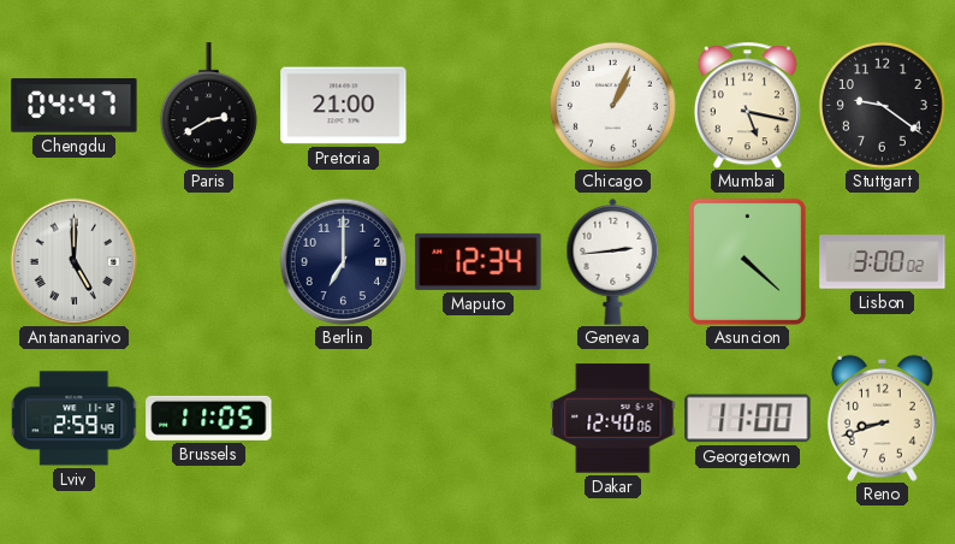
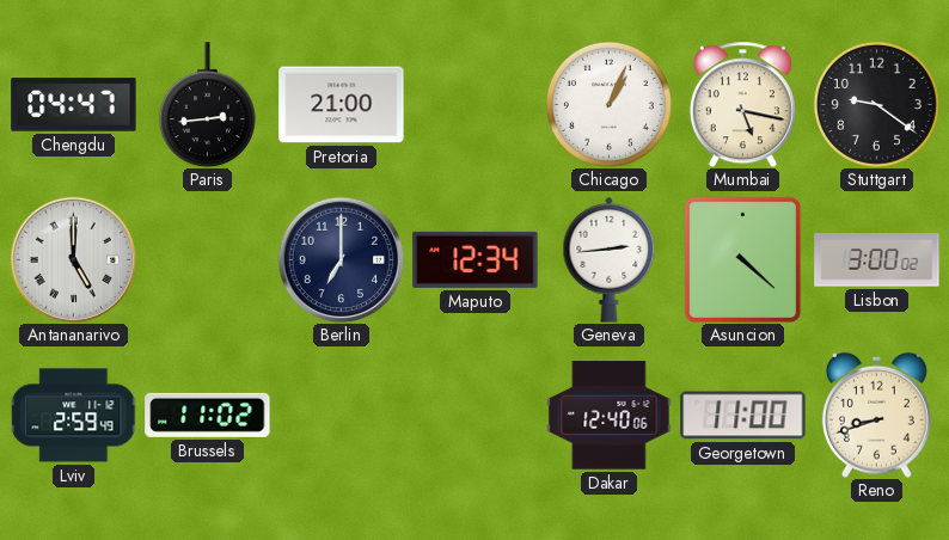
Paris: 2:40 -> 2:44 (207, 105)
Brussels: 11:05 -> 11:02 (208, 415)
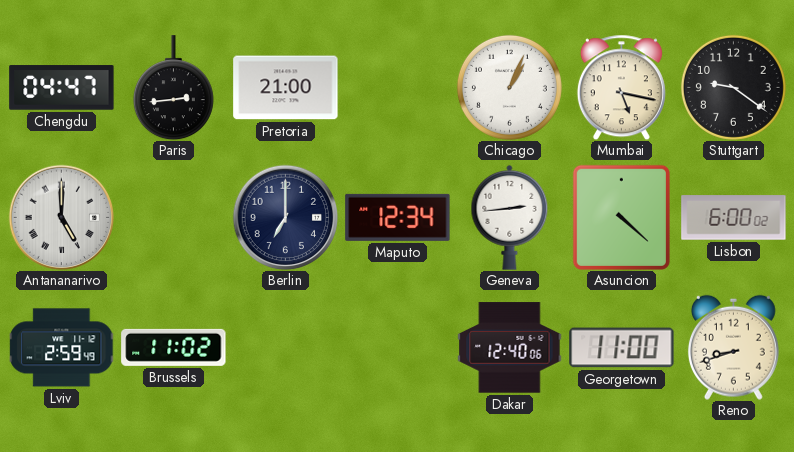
Lisbon: 3:00 -> 6:00 (734, 218)
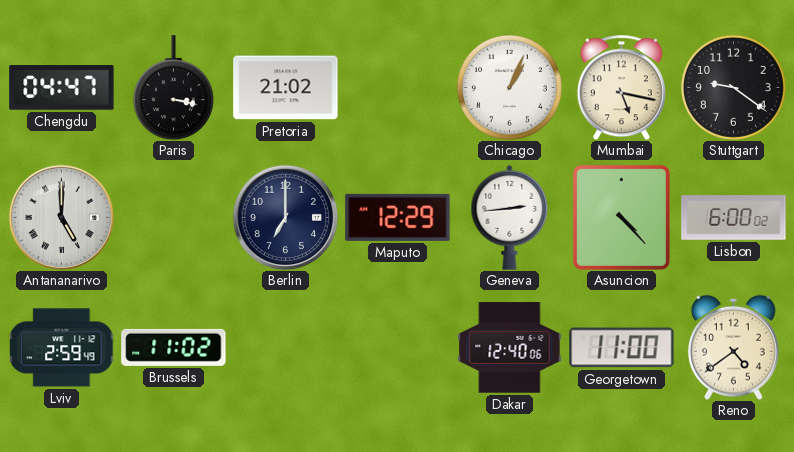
Paris: 2:44 -> 3:17 (173, 88)
Pretoria: 21:00 -> 21:02 (286, 88)
Maputo: 12:34 -> 12:29 (398, 217)
Asuncion: 4:22 -> 4:23 (621, 217)
Reno: 8:42 -> 4:39 (733, 347)
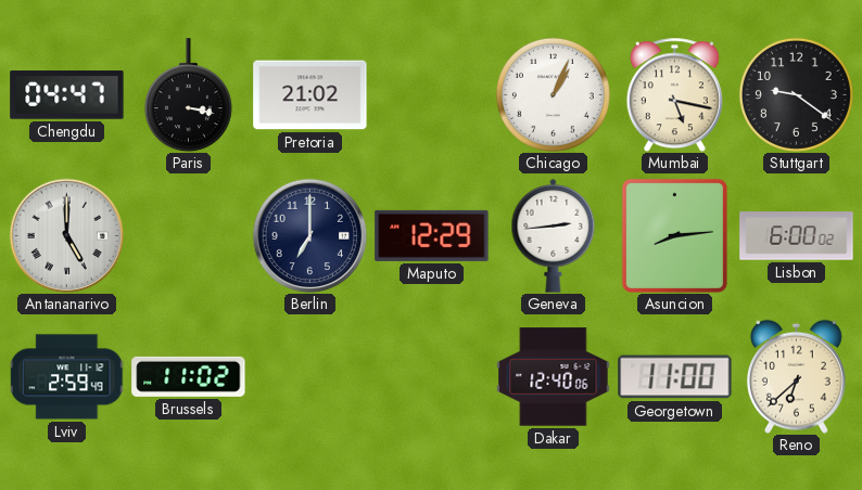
Asuncion: 4:23 -> 8:14 (674, 235)
Reno: 4:39 -> 6:38 (796, 376)
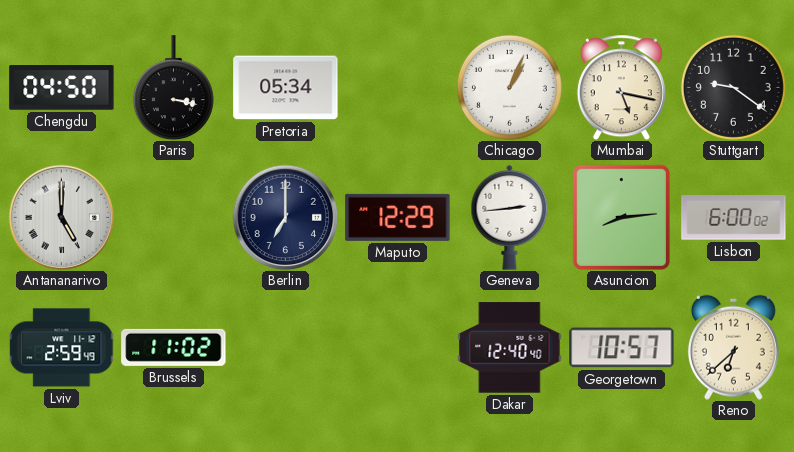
Chengdu: 04:47 -> 04:50 (62, 88)
Pretoria: 21:02 -> 05:34 (286, 88)
Dakar: 12:40:06 -> 12:40:40 (510, 348)
Georgetown: 11:00 -> 10:57 (622, 348)
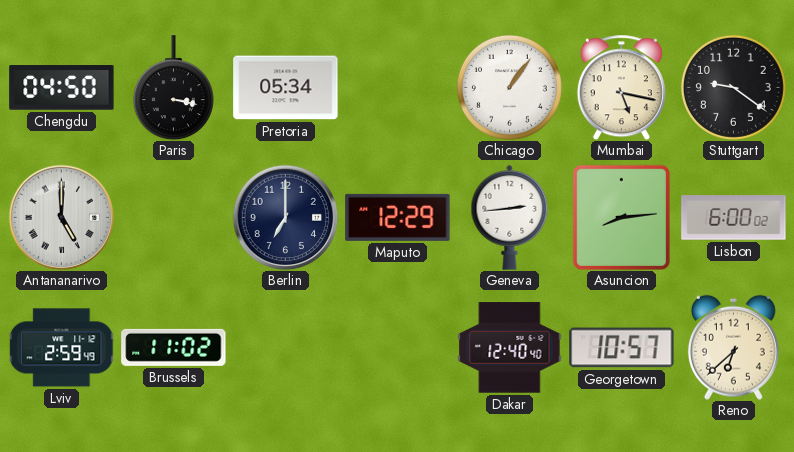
Chicago: 1:04 -> 1:06 (509, 87)
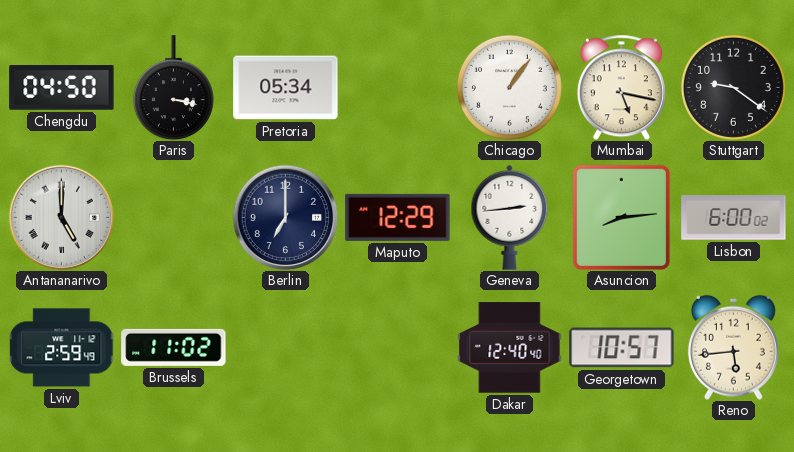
Reno: 6:38 -> 5:44 (733, 347)
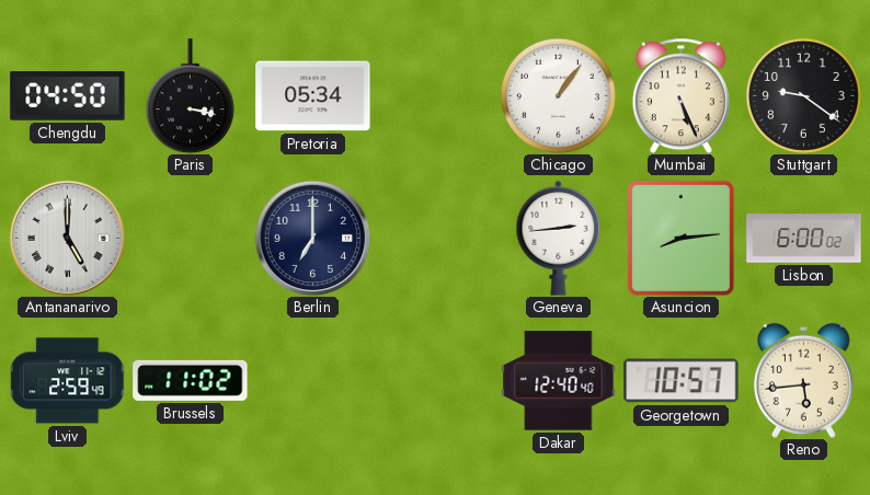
Mumbai: 5:17 -> 5:26 (680, 95)
Maputo: 12:29 -> none (398, 217)
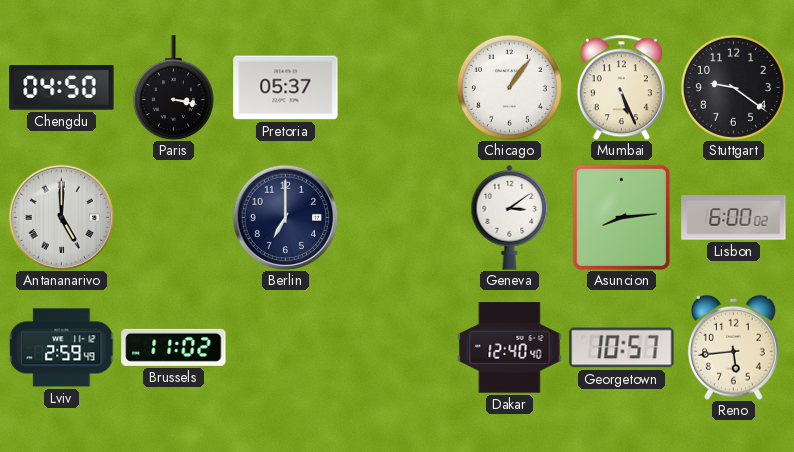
Pretoria: 05:34 -> 05:37 (286, 88)
Geneva: 2:44 -> 3:09 (510, 217)
